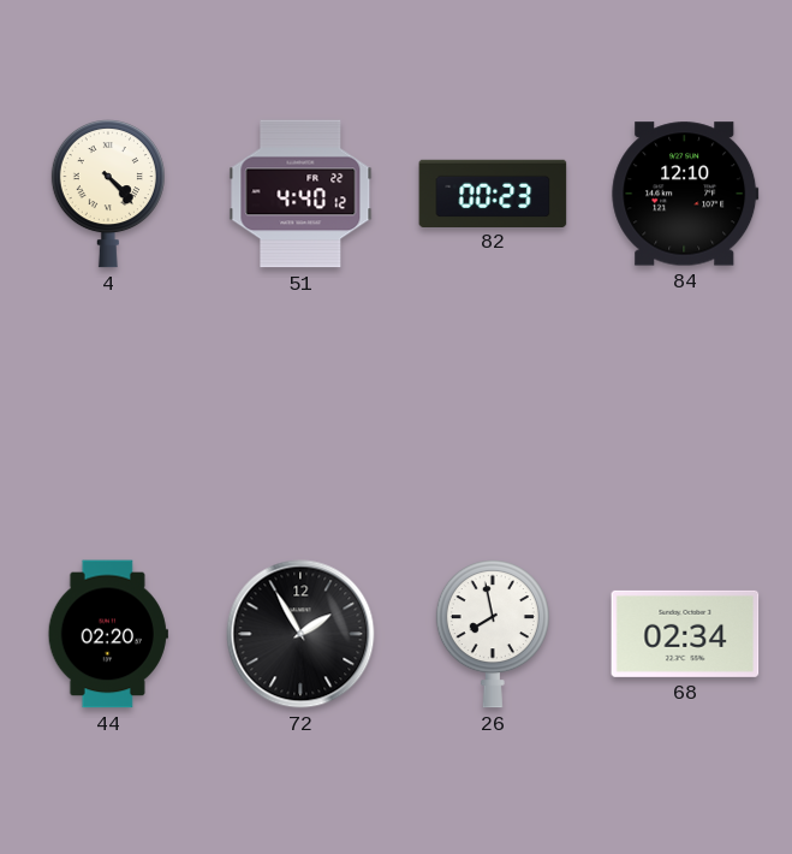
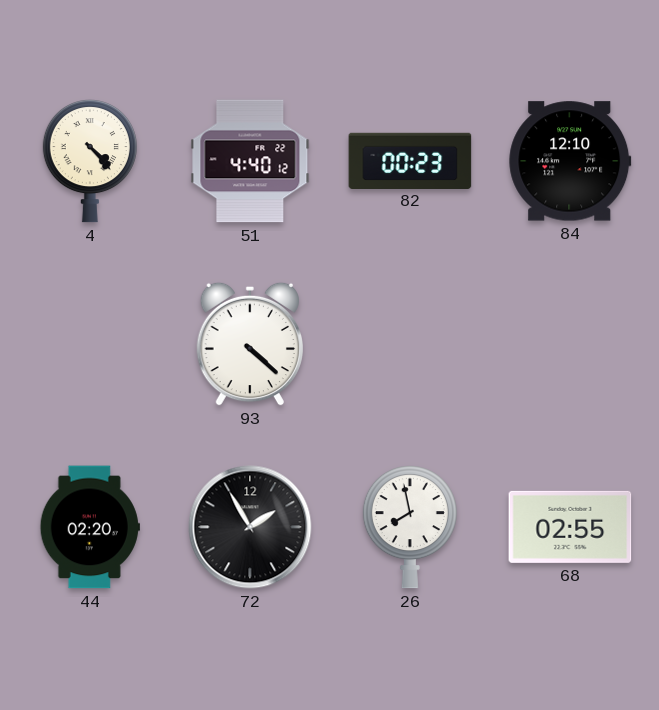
93: none -> 4:22 (249, 344)
68: 02:34 -> 02:55 (570, 527)
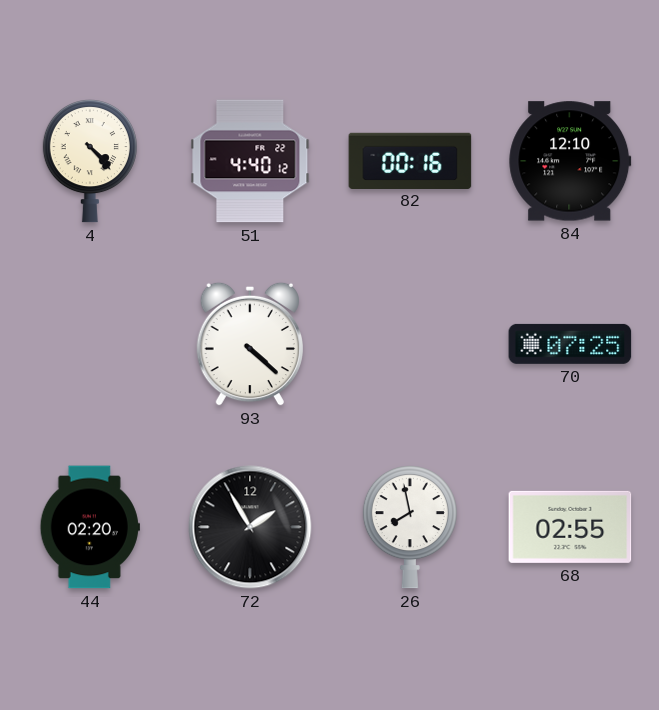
82: 00:23 -> 00:16 (410, 160)
70: none -> 07:25 (570, 344)
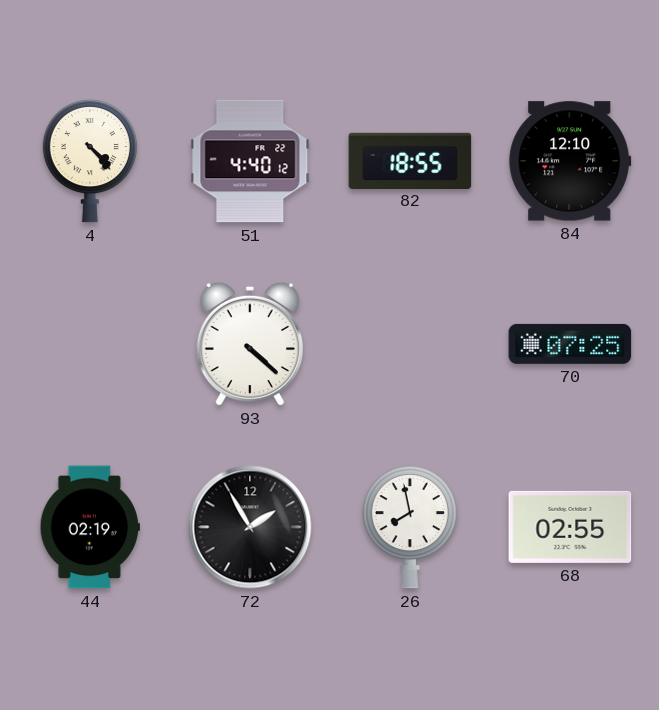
82: 00:16 -> 18:55 (410, 160)
44: 02:20 -> 02:19 (90, 527)
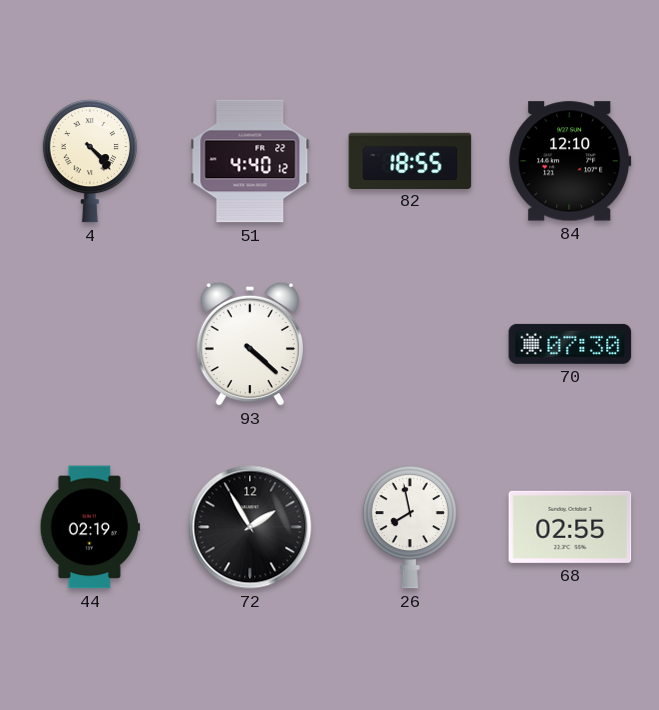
70: 07:25 -> 07:30 (570, 344)
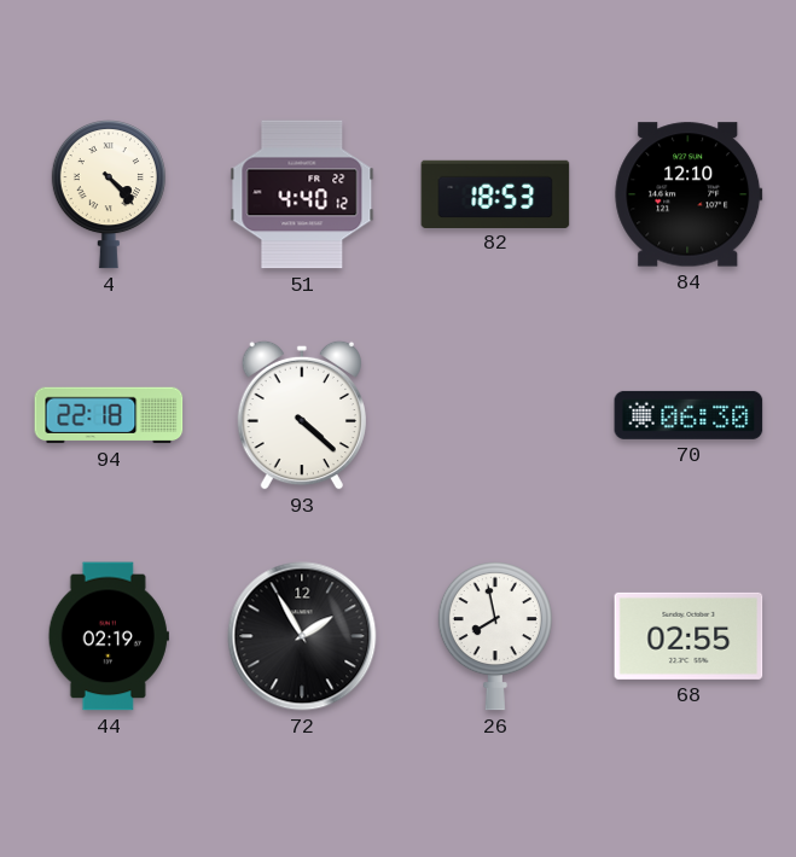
82: 18:55 -> 18:53 (495, 193)
94: none -> 22:18 (109, 415)
70: 07:30 -> 06:30 (688, 415)
